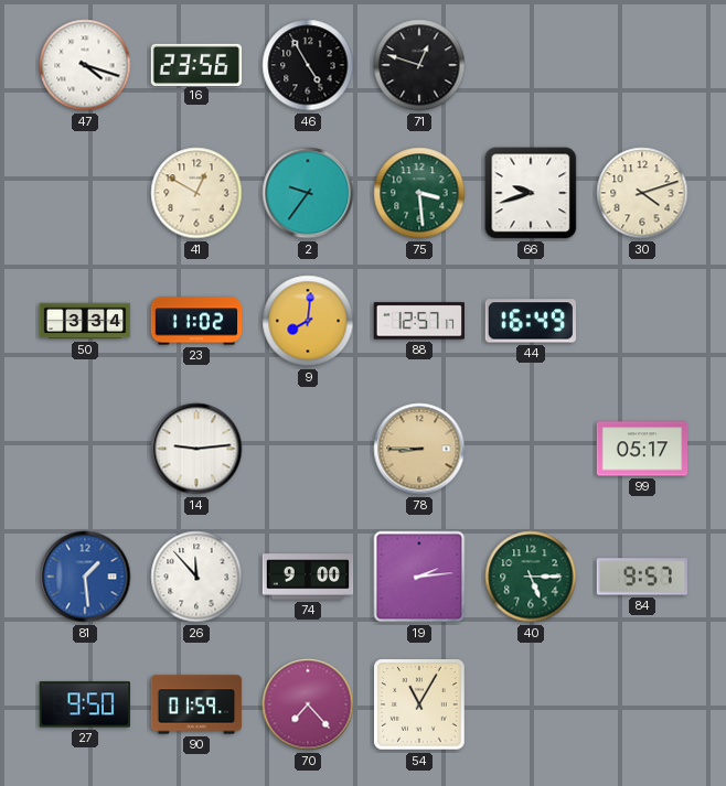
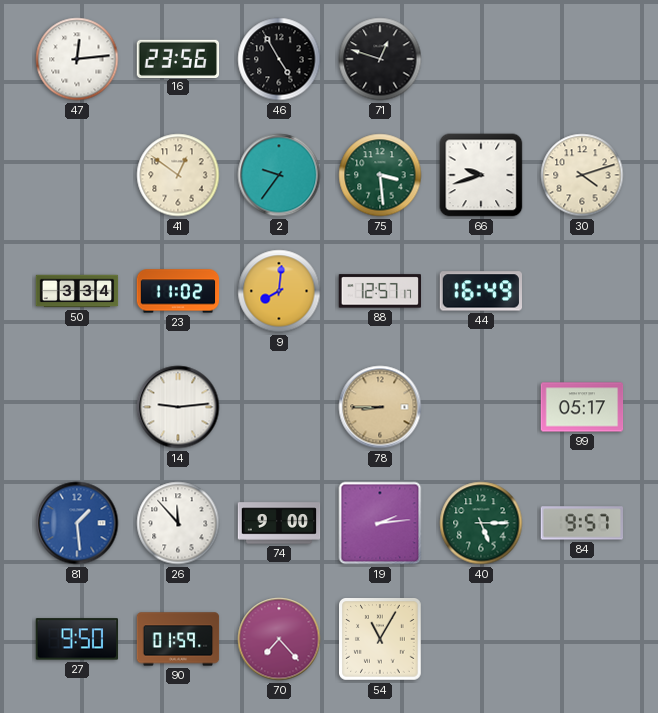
47: 4:18 -> 12:14 (77, 59)
41: 12:50 -> 12:51 (178, 175)
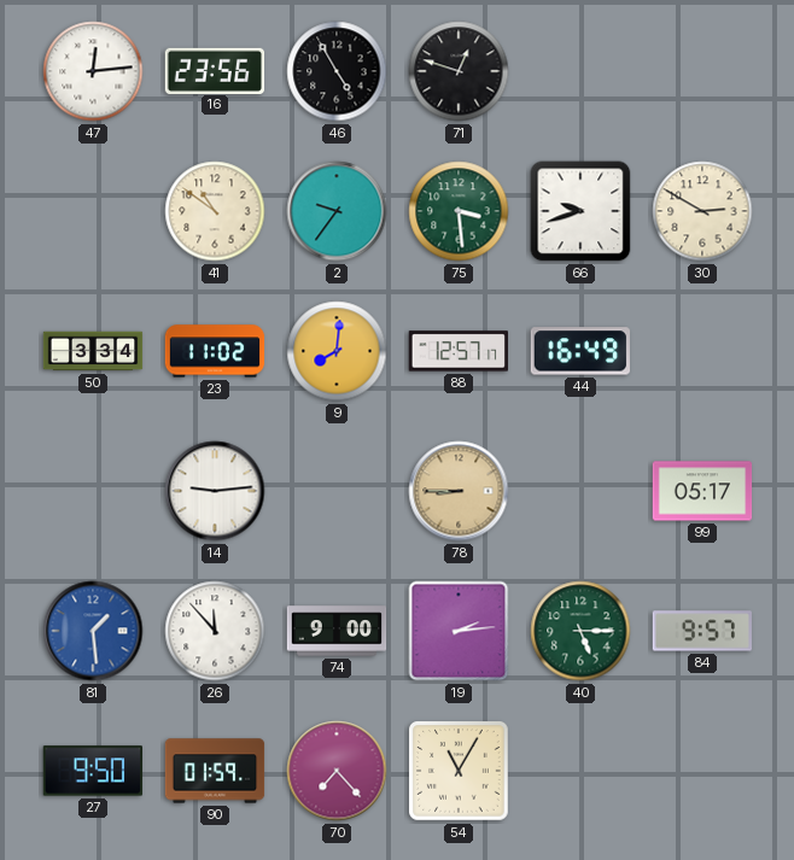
41: 12:51 -> 10:51 (215, 211)
30: 4:12 -> 2:50 (702, 211)
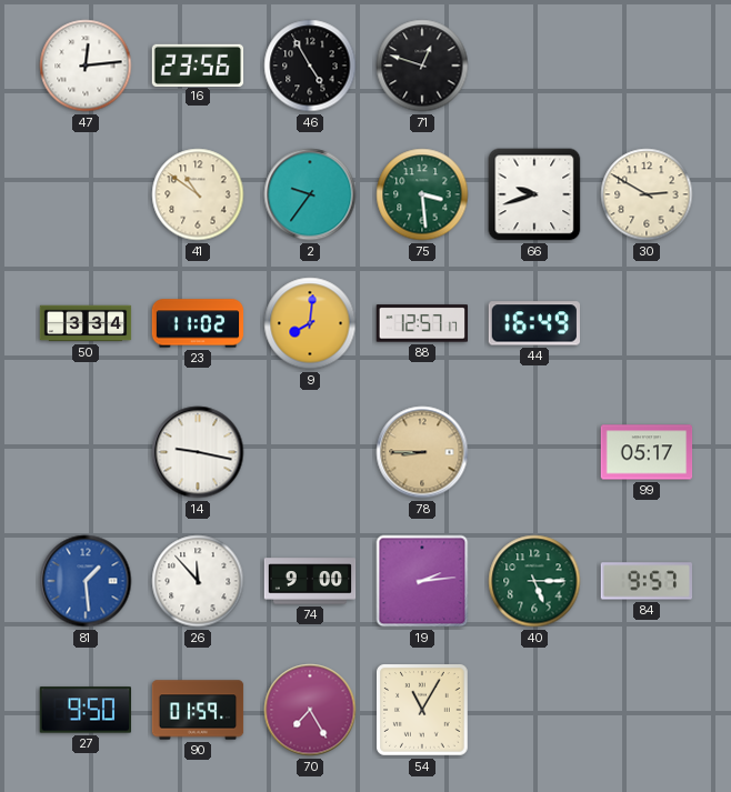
14: 9:14 -> 9:17 (198, 452)
70: 7:23 -> 7:25 (310, 710)
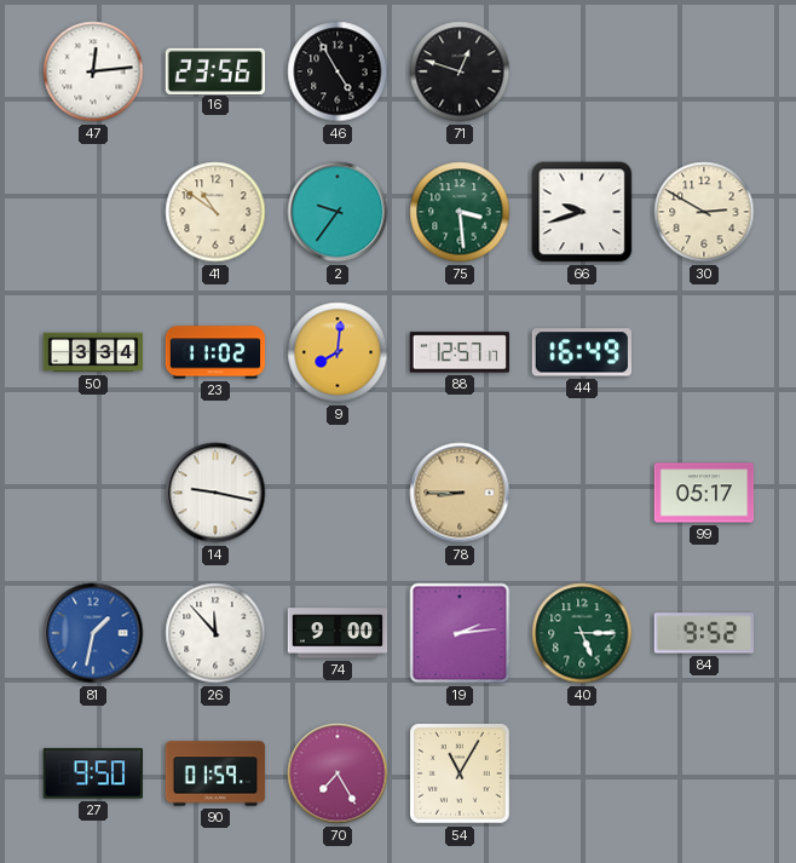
81: 1:29 -> 1:32 (93, 633)
84: 9:57 -> 9:52 (704, 633)
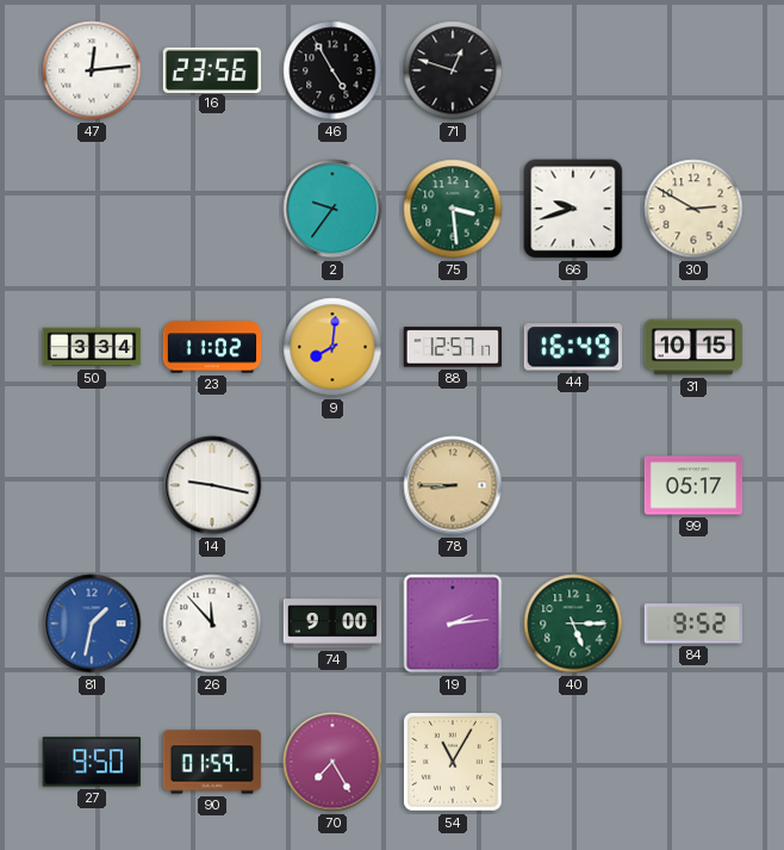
41: 10:51 -> none (215, 212)
31: none -> 10:15 (693, 347)
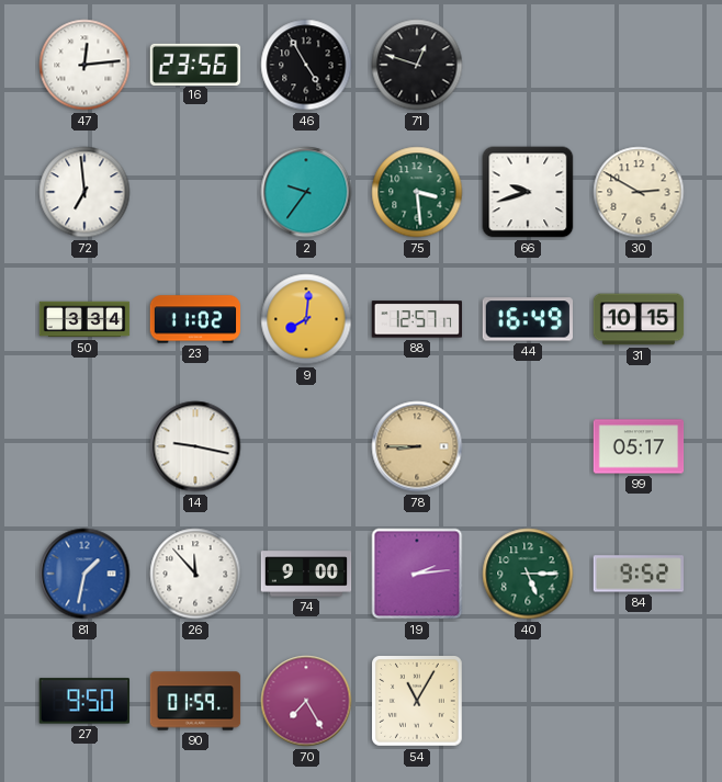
72: none -> 6:59 (84, 192)
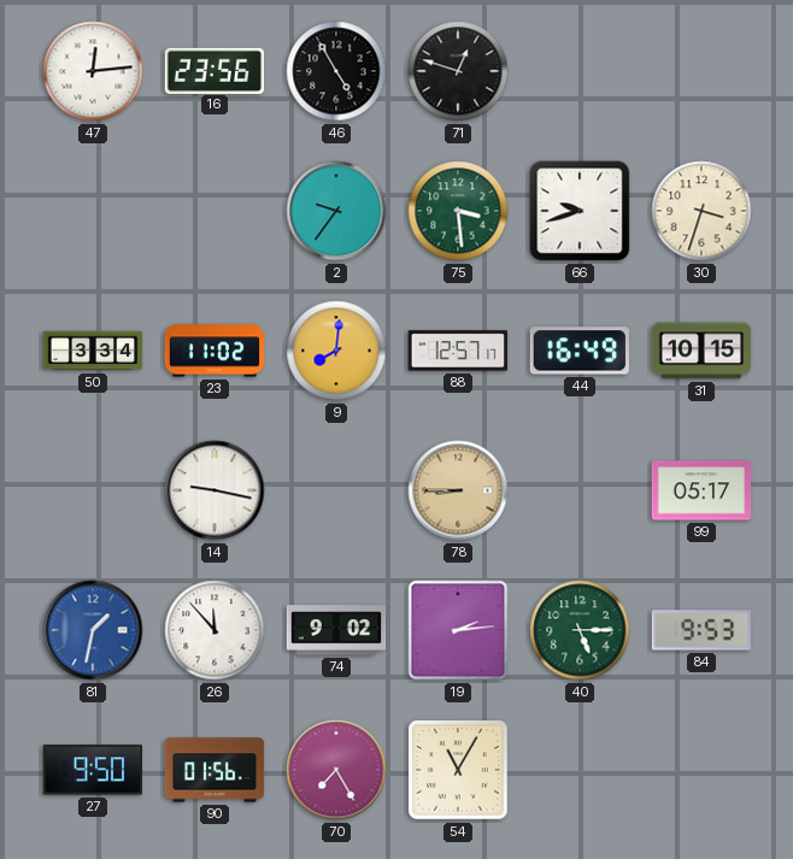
72: 6:59 -> none (84, 192)
30: 2:50 -> 3:33 (701, 211)
74: 9:00 -> 9:02 (336, 630)
84: 9:52 -> 9:53 (701, 630)
90: 01:59 -> 01:56 (215, 770)
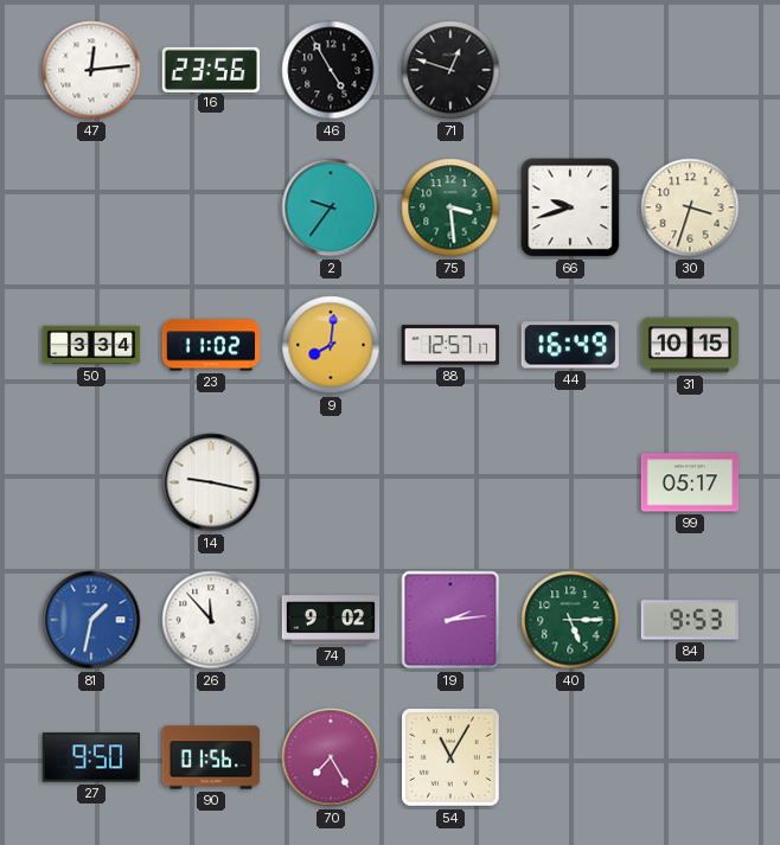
78: 8:45 -> none (458, 490)
